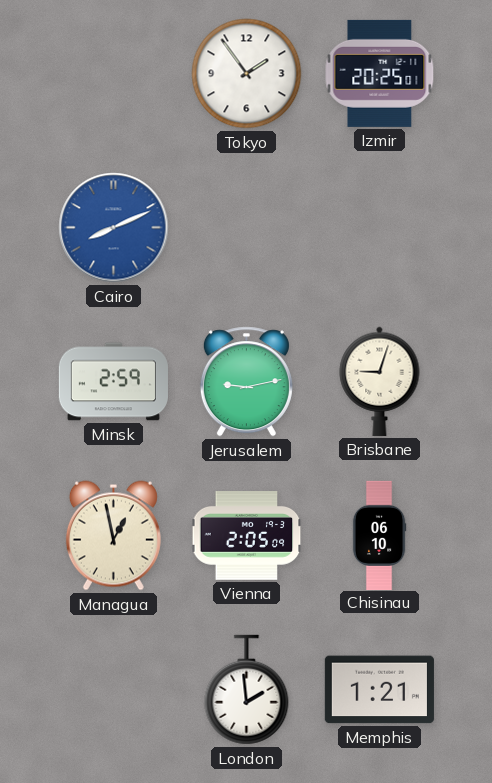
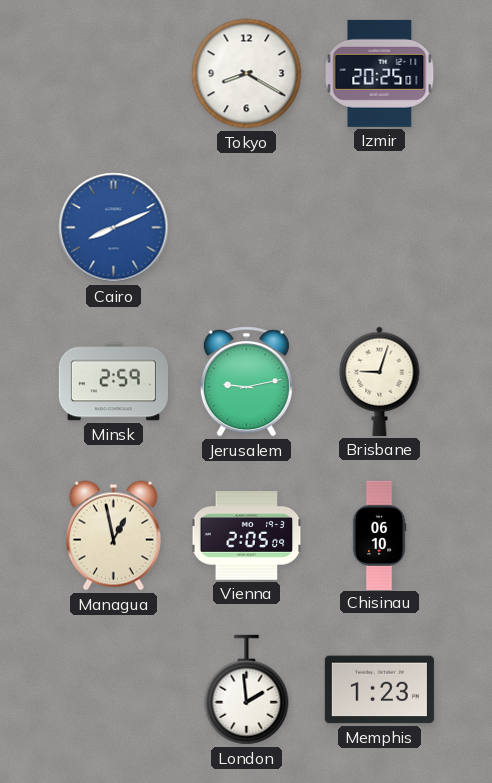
Tokyo: 1:54 -> 8:20 (247, 74)
Memphis: 1:21 -> 1:23 (379, 690)
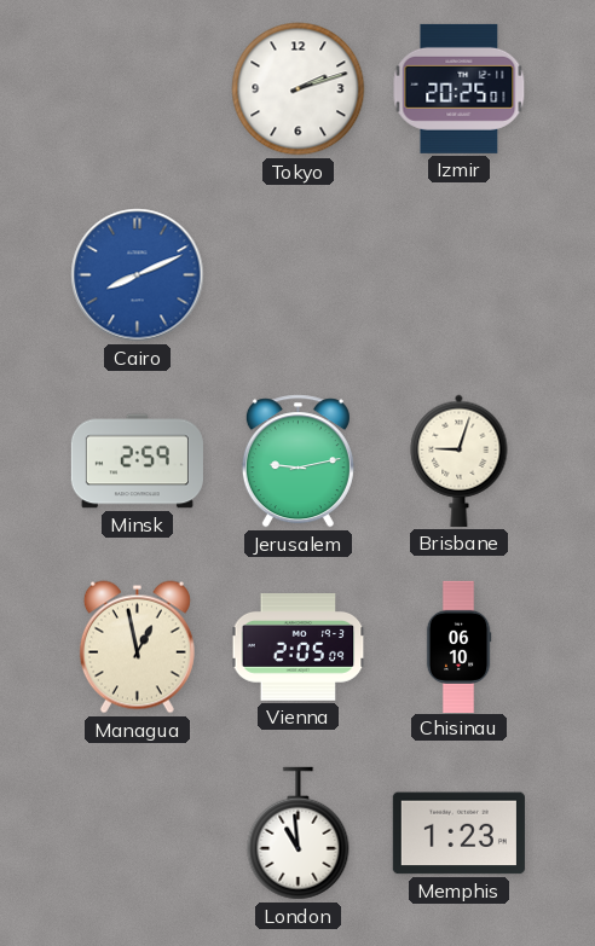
Tokyo: 8:20 -> 2:12 (299, 89)
London: 1:59 -> 10:59 (299, 834)
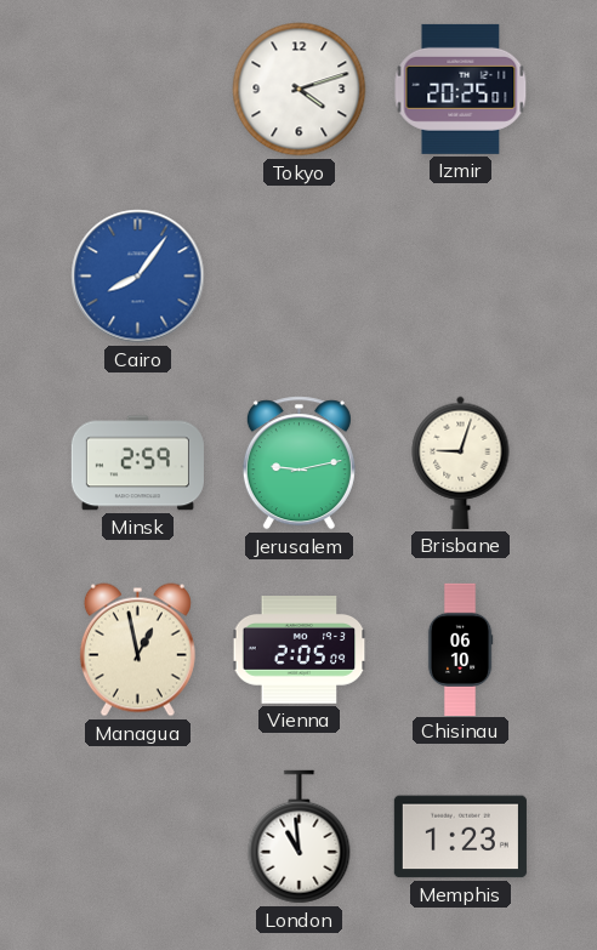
Tokyo: 2:12 -> 4:12 (300, 90)
Cairo: 8:11 -> 8:06 (138, 277)
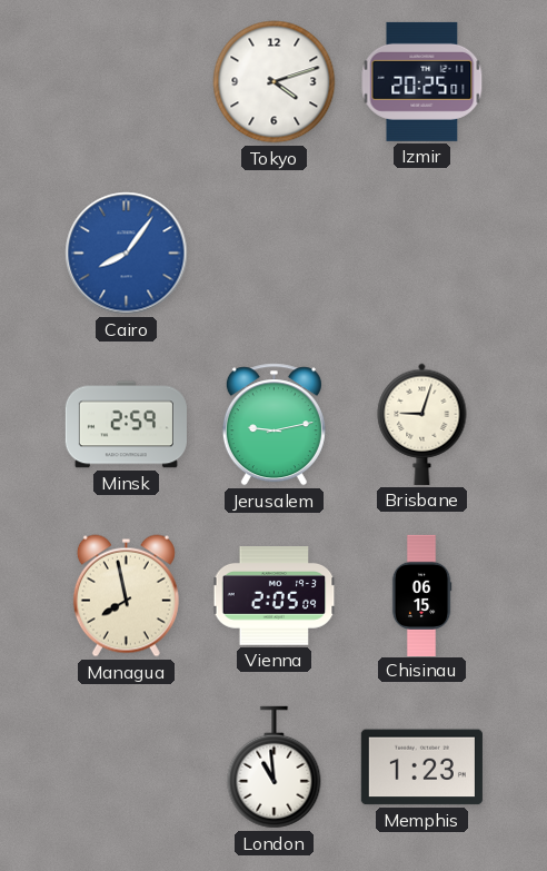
Managua: 12:58 -> 7:58 (126, 596)
Chisinau: 06:10 -> 06:15 (421, 595)
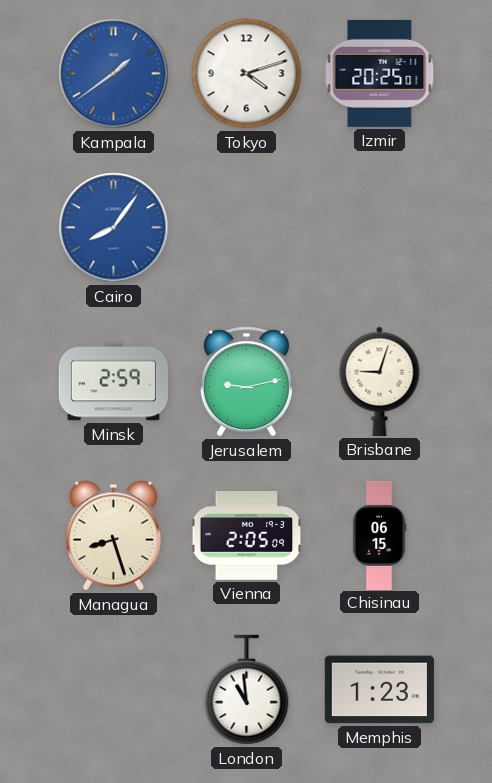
Kampala: none -> 1:39 (114, 74)
Managua: 7:58 -> 8:27 (113, 536)
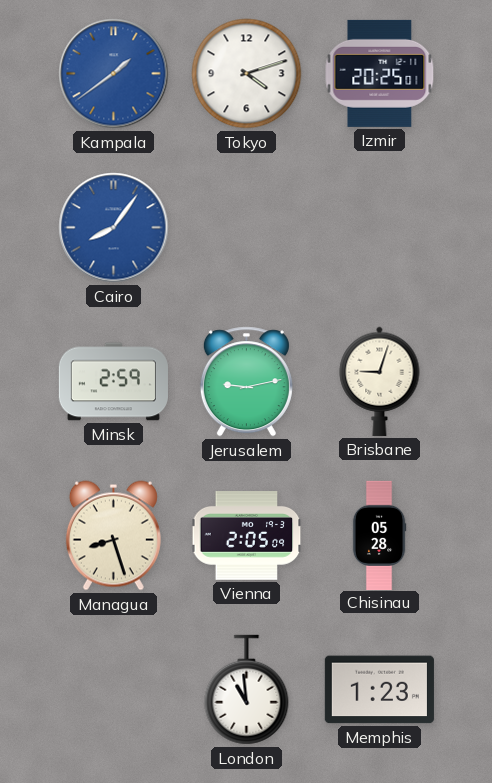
Chisinau: 06:15 -> 05:28 (379, 535)
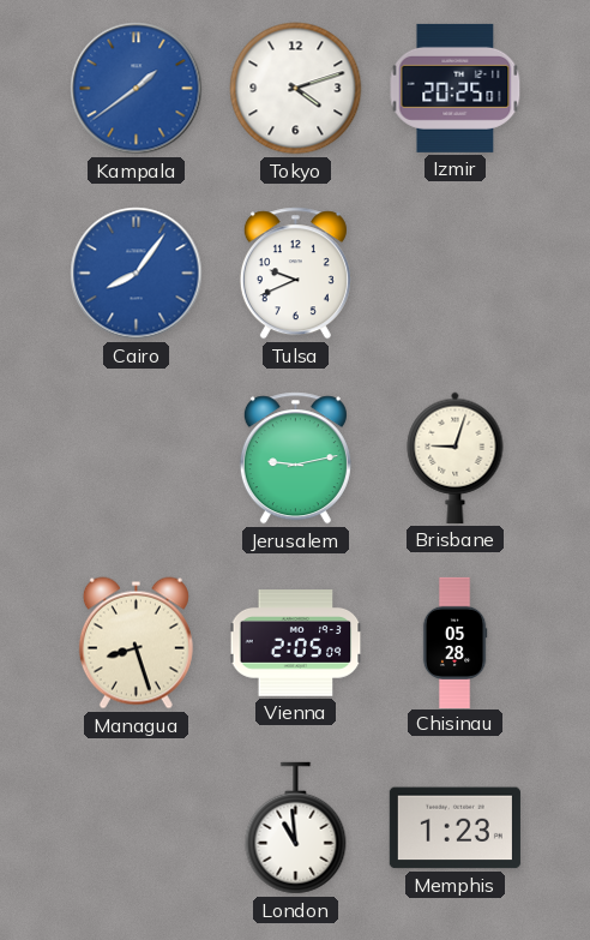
Tulsa: none -> 9:41 (295, 274)
Minsk: 2:59 -> none (113, 382)
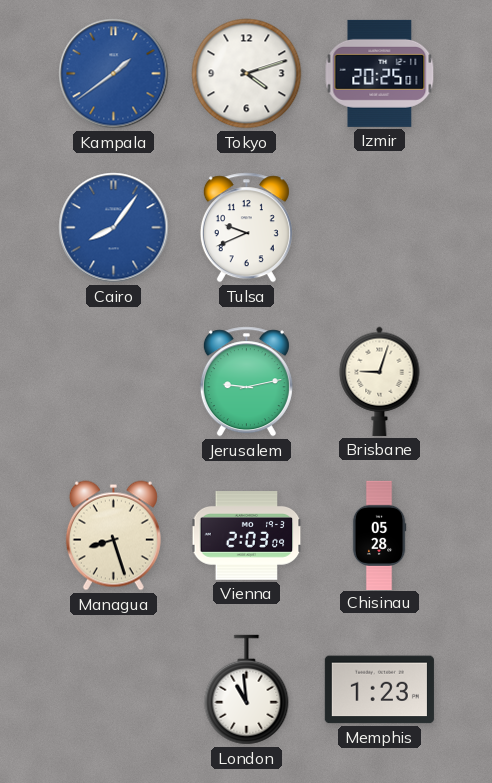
Vienna: 2:05 -> 2:03 (247, 536)
